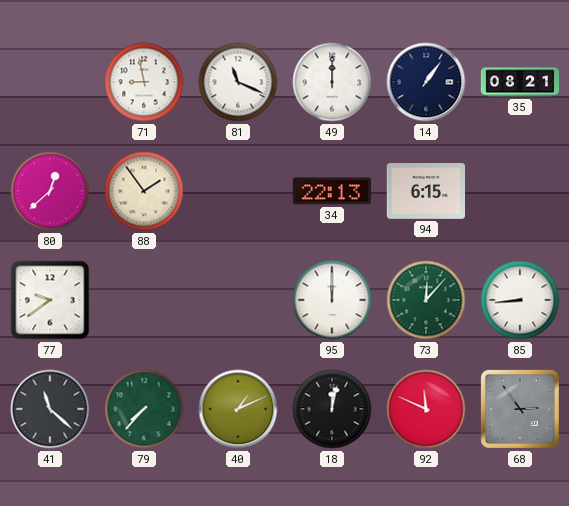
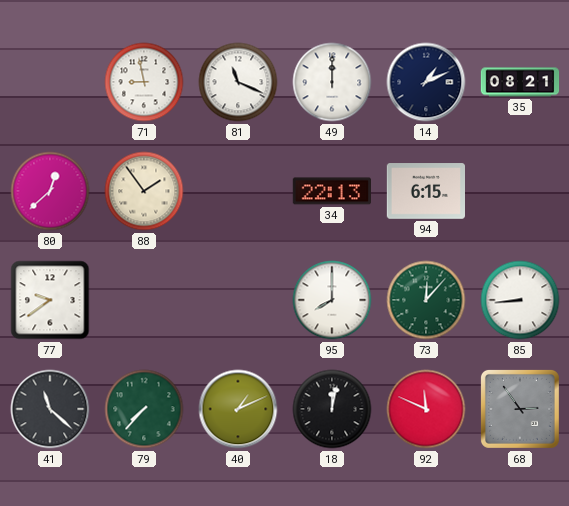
14: 1:06 -> 1:11 (426, 82)
95: 12:00 -> 8:00 (332, 300)
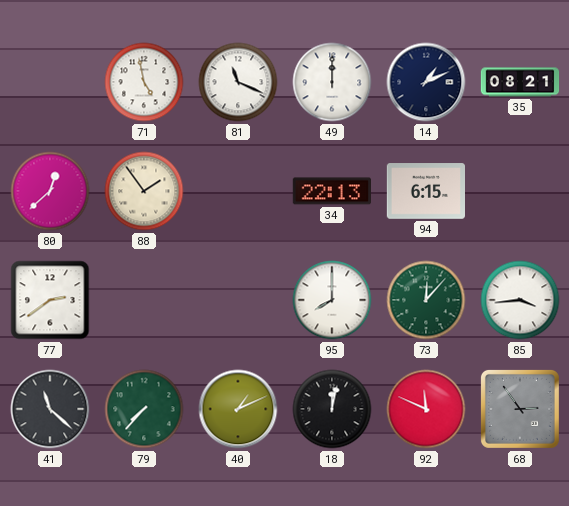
71: 8:58 -> 4:58 (144, 82)
77: 9:39 -> 2:39 (50, 300)
85: 8:44 -> 3:44 (520, 300)
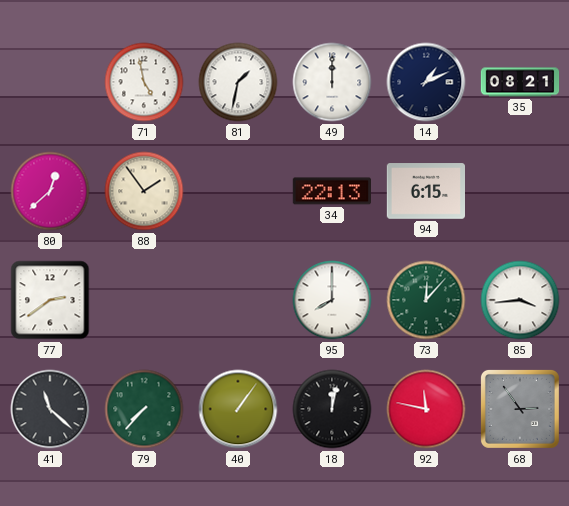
81: 11:19 -> 1:32 (238, 82)
40: 1:11 -> 1:06 (238, 409)
92: 11:49 -> 11:47 (426, 409)
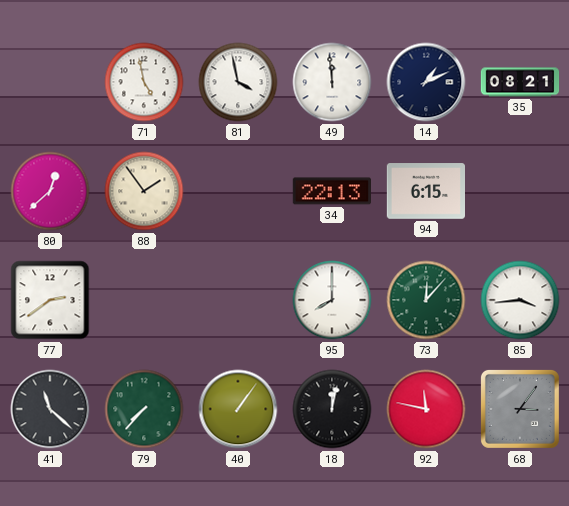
81: 1:32 -> 3:58 (238, 82)
49: 12:00 -> 11:59 (332, 82)
68: 2:54 -> 3:06 (520, 409)
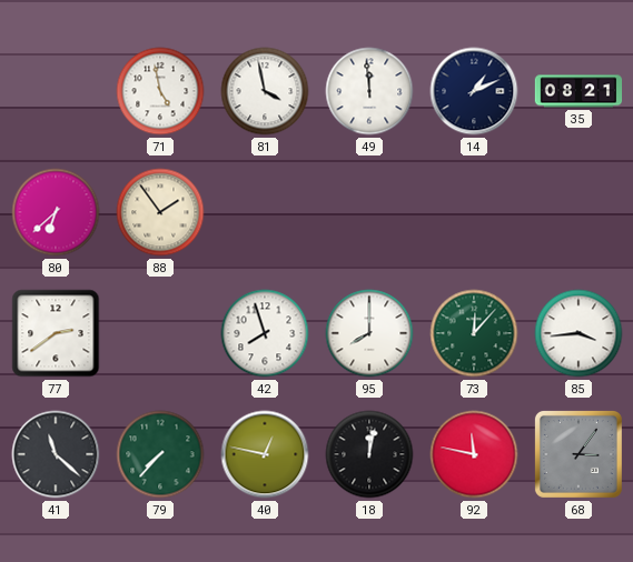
80: 12:38 -> 6:38 (56, 212)
34: 22:13 -> none (331, 191)
94: 6:15 -> none (425, 191)
42: none -> 7:57 (265, 333)
40: 1:06 -> 12:47 (265, 454)
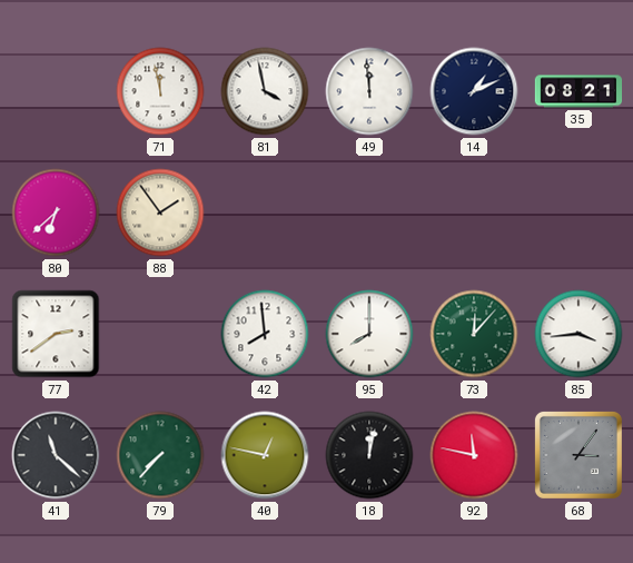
71: 4:58 -> 11:58 (160, 91)
42: 7:57 -> 7:59 (265, 334)
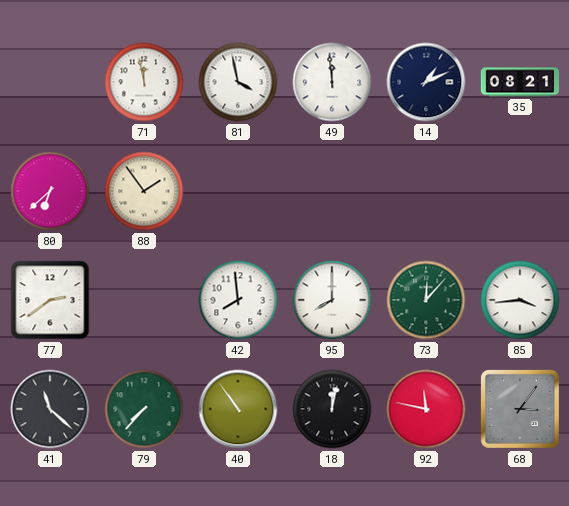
40: 12:47 -> 10:54 (238, 409)
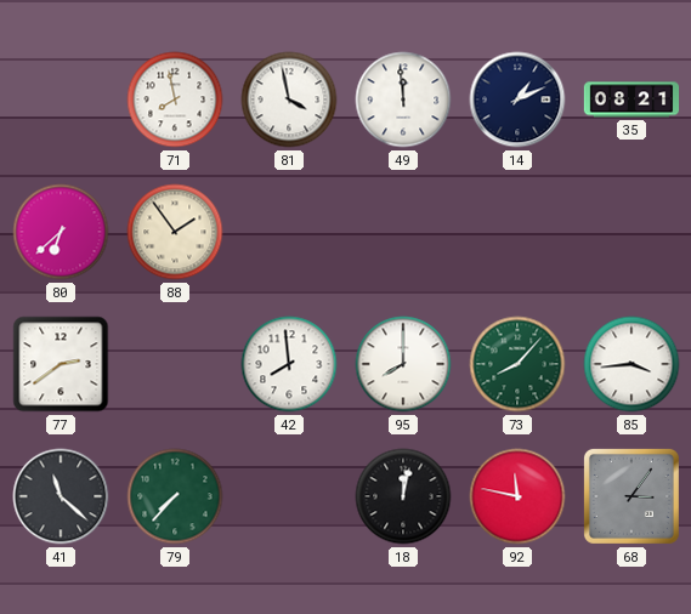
71: 11:58 -> 7:58 (175, 100)
73: 12:07 -> 8:07 (517, 364)
40: 10:54 -> none (238, 409)
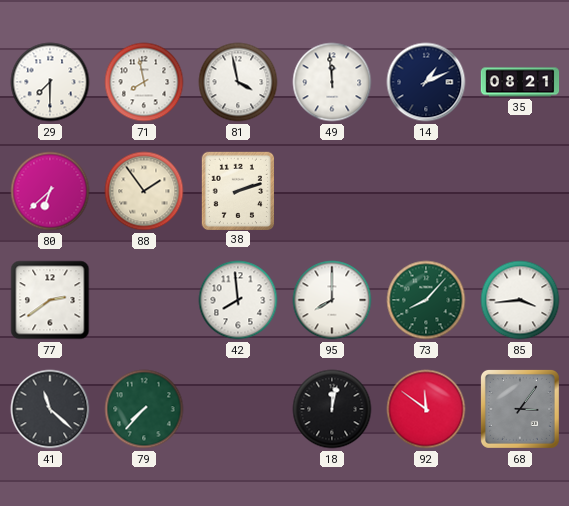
29: none -> 7:30 (50, 82)
38: none -> 2:12 (237, 190)
92: 11:47 -> 11:51 (426, 409)
